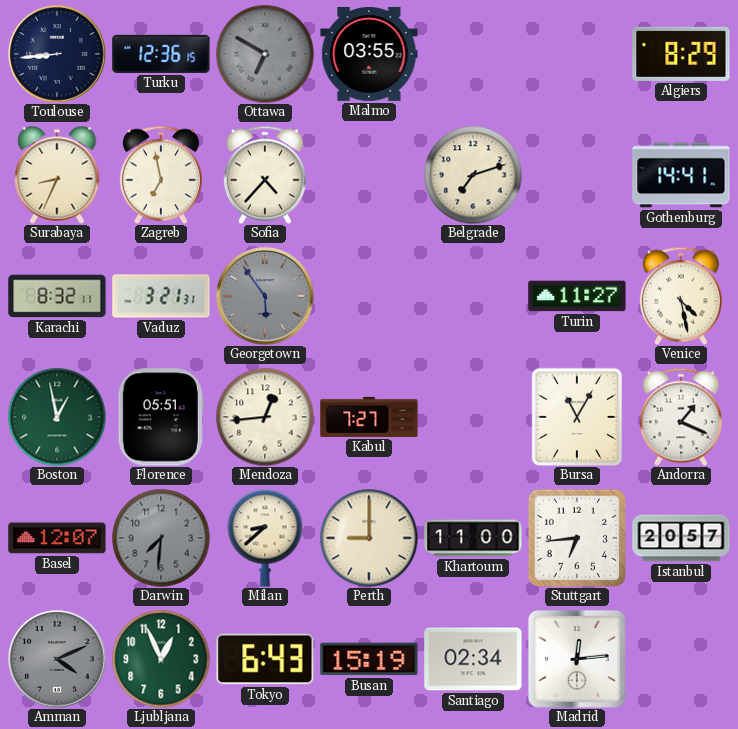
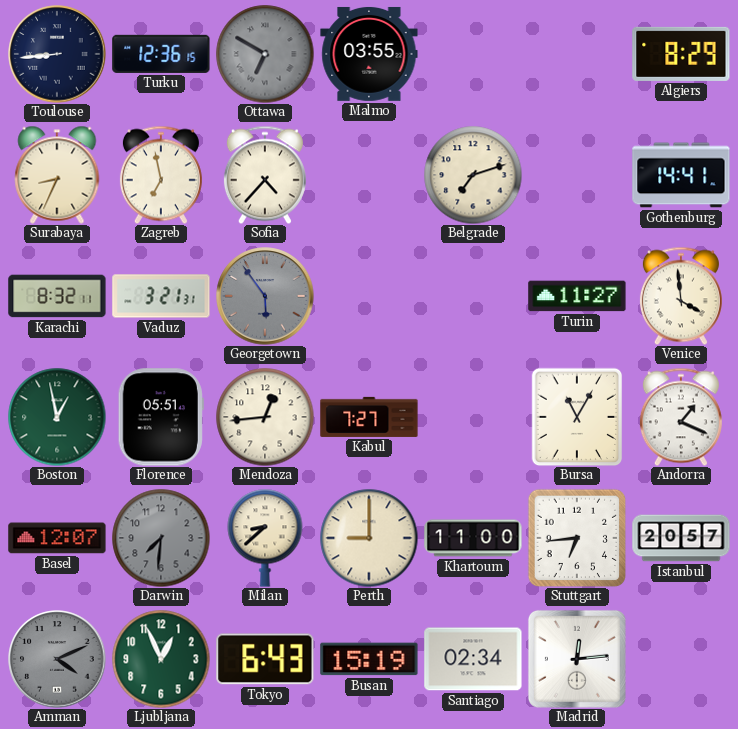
Venice: 4:28 -> 3:59 (681, 296)
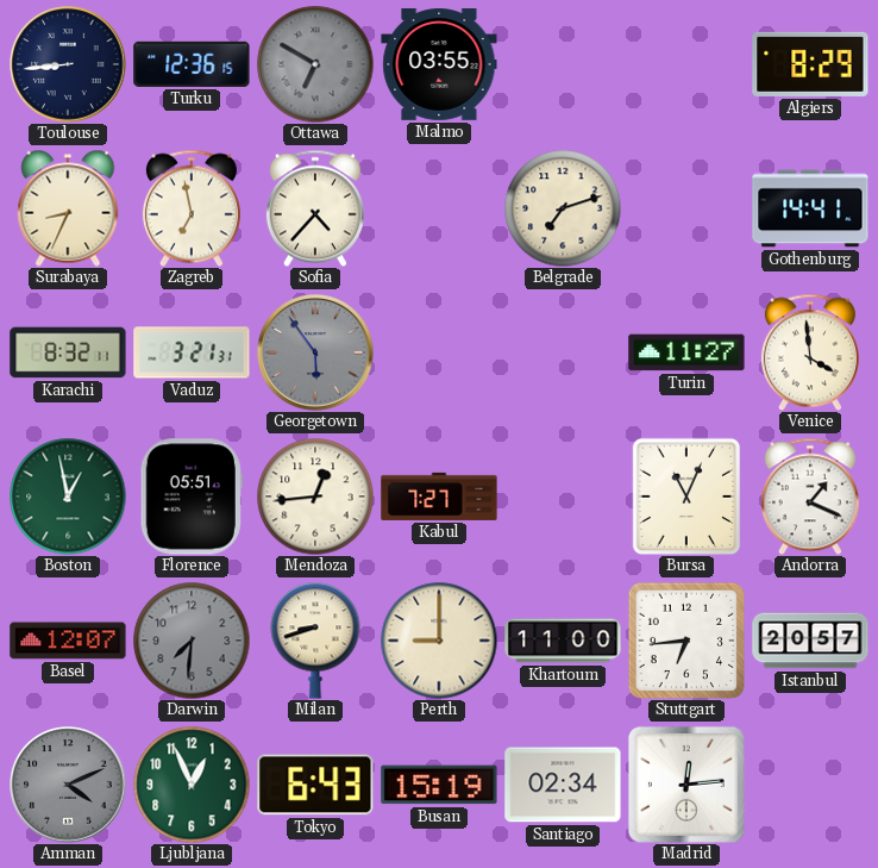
Bursa: 11:05 -> 11:04 (686, 497)
Milan: 8:38 -> 8:42 (315, 641)
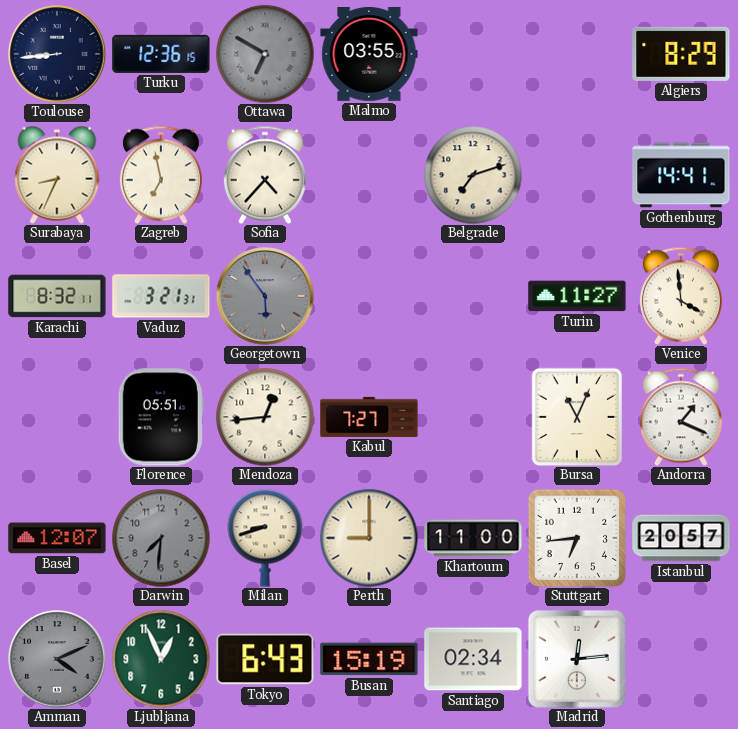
Boston: 12:58 -> none (68, 497)
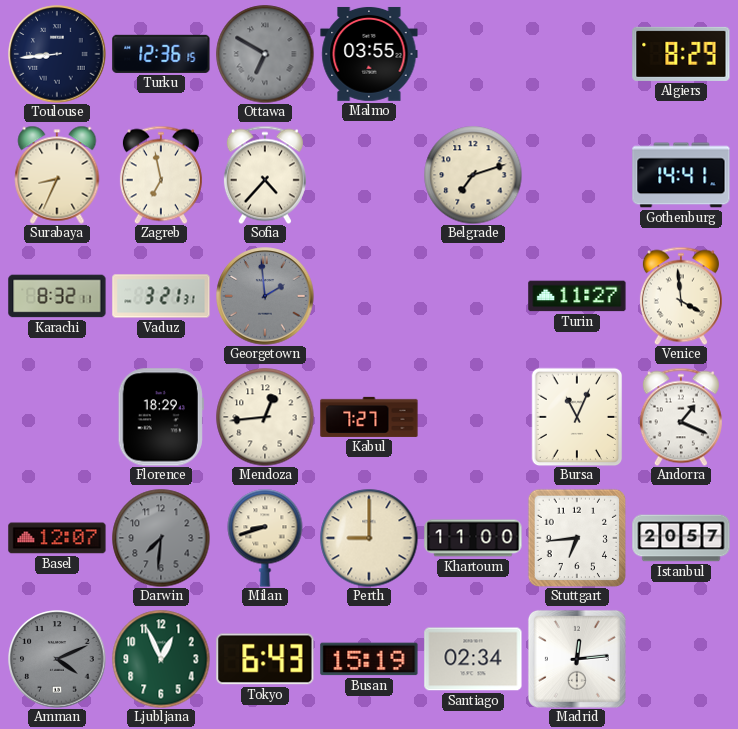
Georgetown: 5:54 -> 1:59 (265, 296)
Florence: 05:51 -> 18:29 (161, 417)
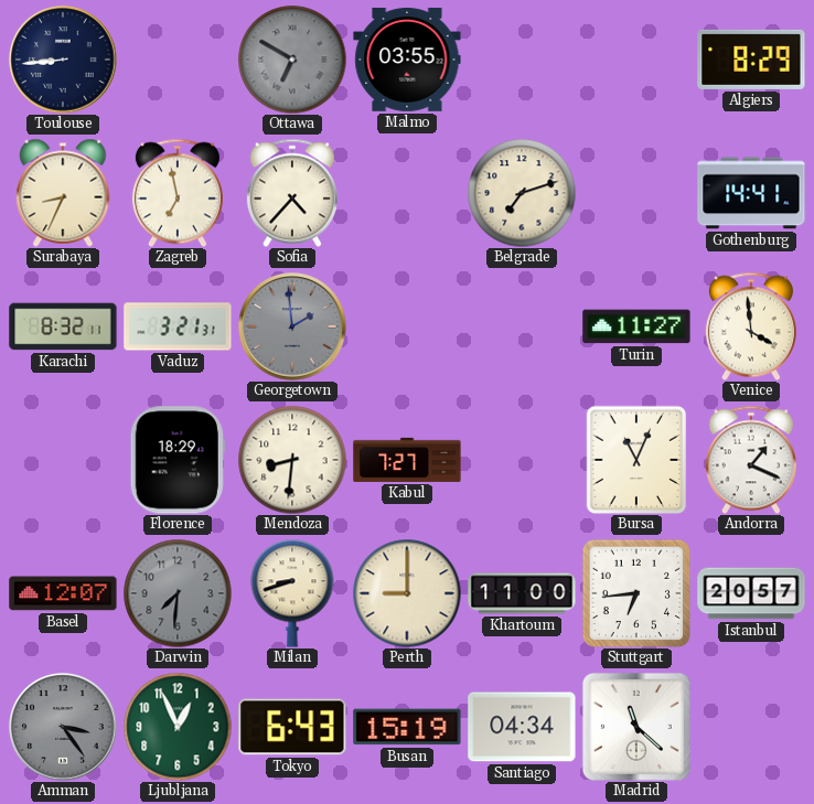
Turku: 12:36 -> none (161, 54)
Mendoza: 12:44 -> 8:31 (292, 460)
Amman: 4:11 -> 3:24 (63, 727)
Santiago: 02:34 -> 04:34 (522, 727)
Madrid: 12:14 -> 11:22 (636, 727)
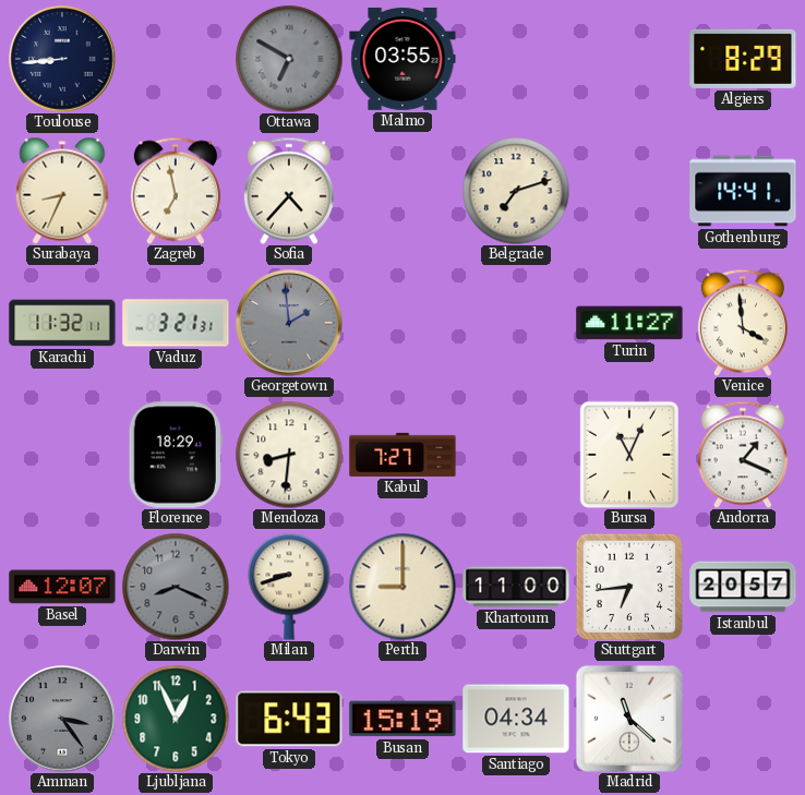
Karachi: 8:32 -> 11:32 (62, 323)
Darwin: 7:31 -> 8:19 (176, 587)
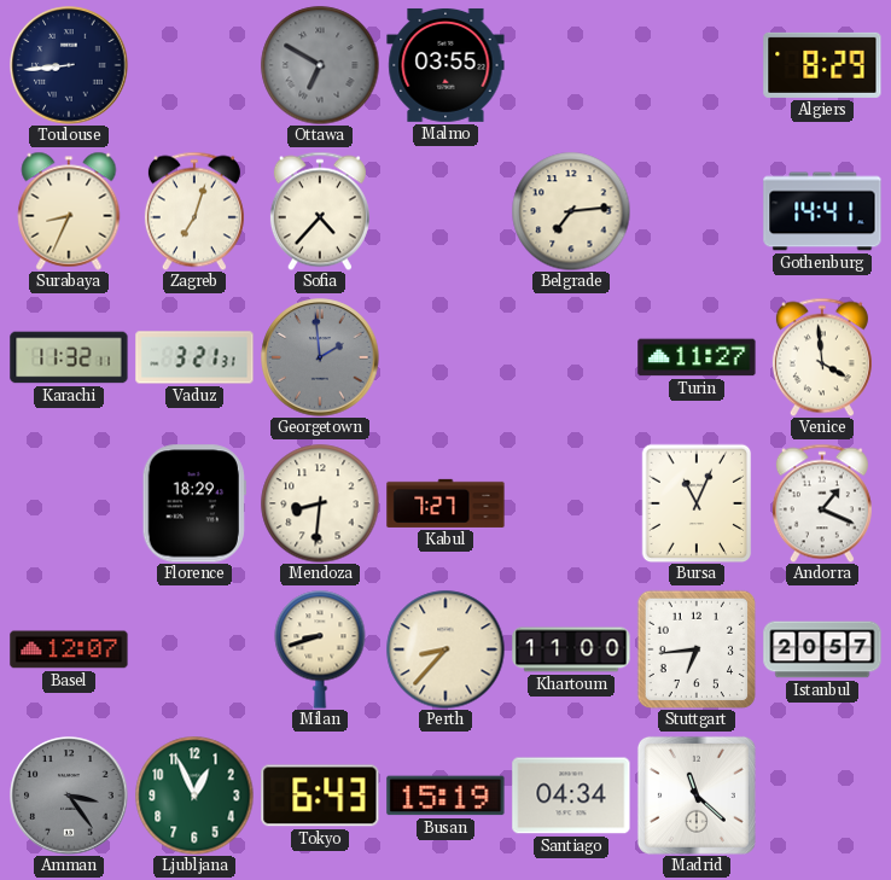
Zagreb: 6:58 -> 7:03 (194, 211)
Belgrade: 7:12 -> 7:14 (571, 211)
Darwin: 8:19 -> none (176, 587)
Perth: 9:00 -> 8:37 (445, 649)
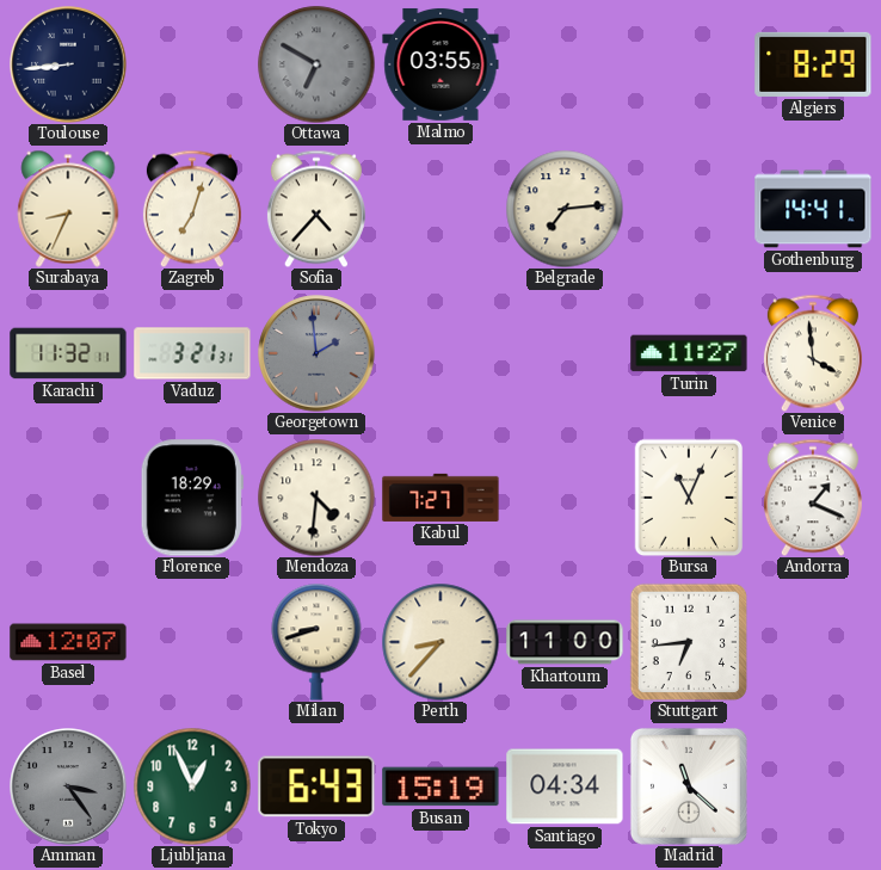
Mendoza: 8:31 -> 4:31 (316, 498)
Istanbul: 20:57 -> none (822, 649)
